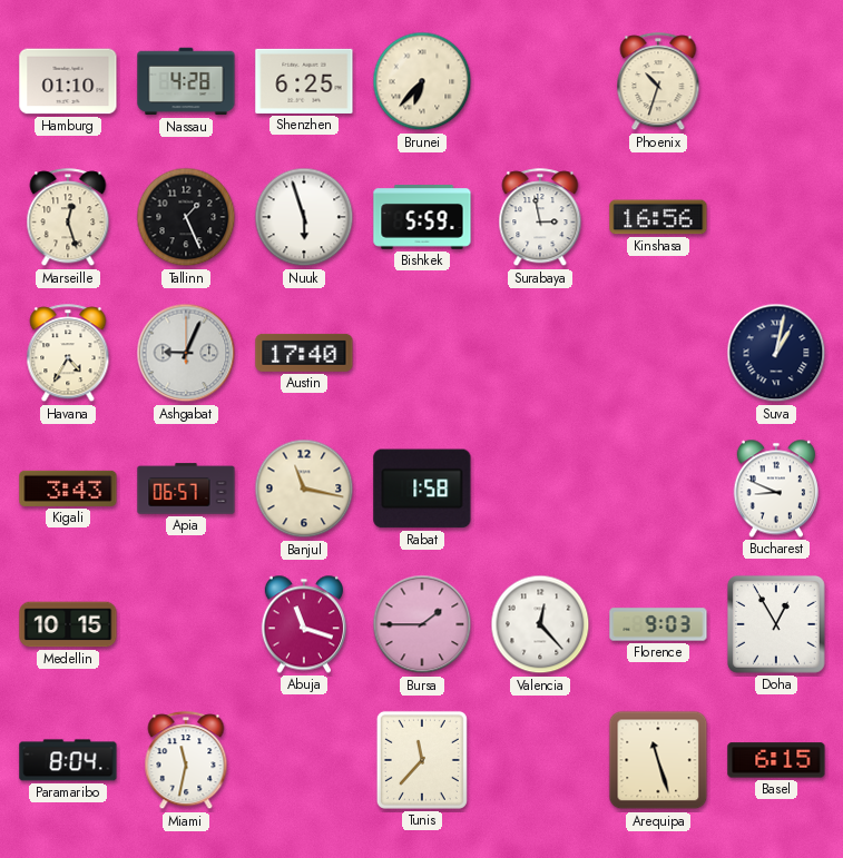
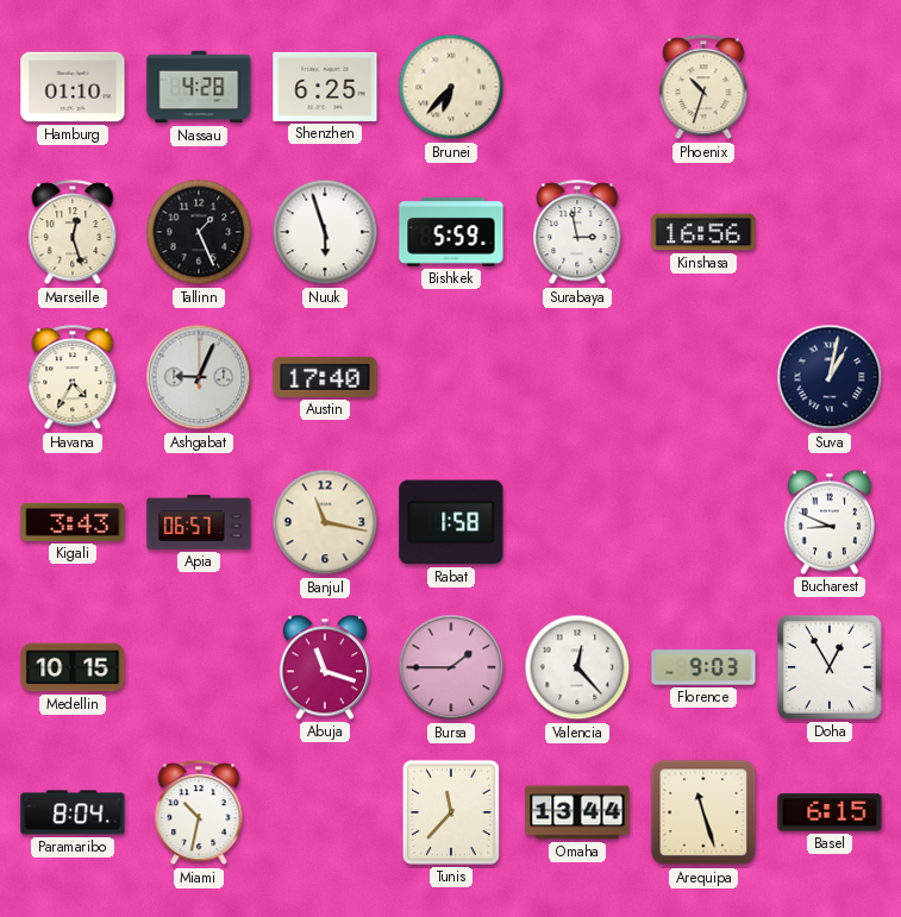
Miami: 11:32 -> 10:32 (199, 814)
Omaha: none -> 13:44 (577, 812)
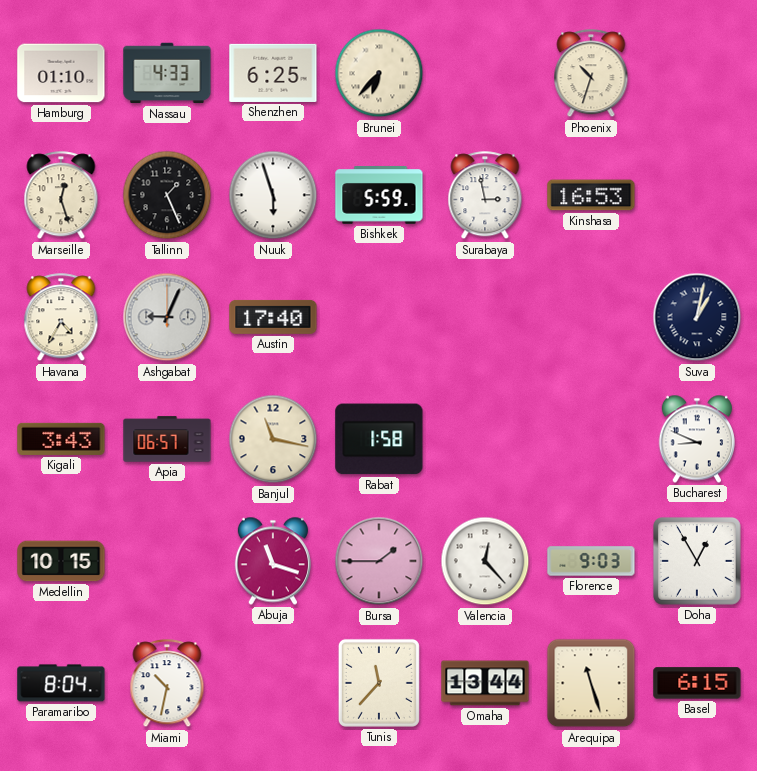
Nassau: 4:28 -> 4:33 (167, 73)
Kinshasa: 16:56 -> 16:53 (591, 195)
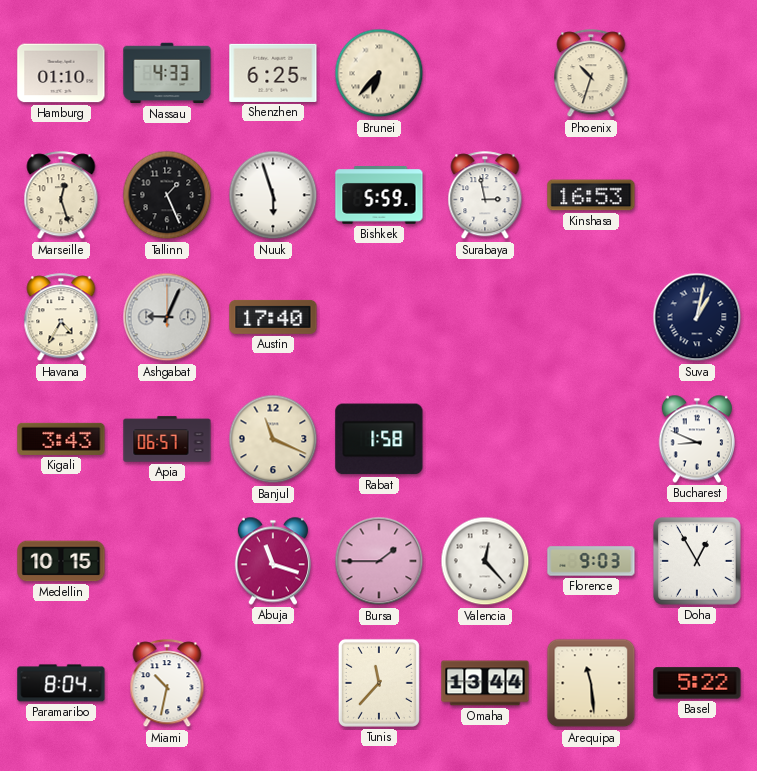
Banjul: 11:17 -> 11:19 (273, 439)
Arequipa: 11:27 -> 11:29 (591, 683)
Basel: 6:15 -> 5:22 (697, 683)
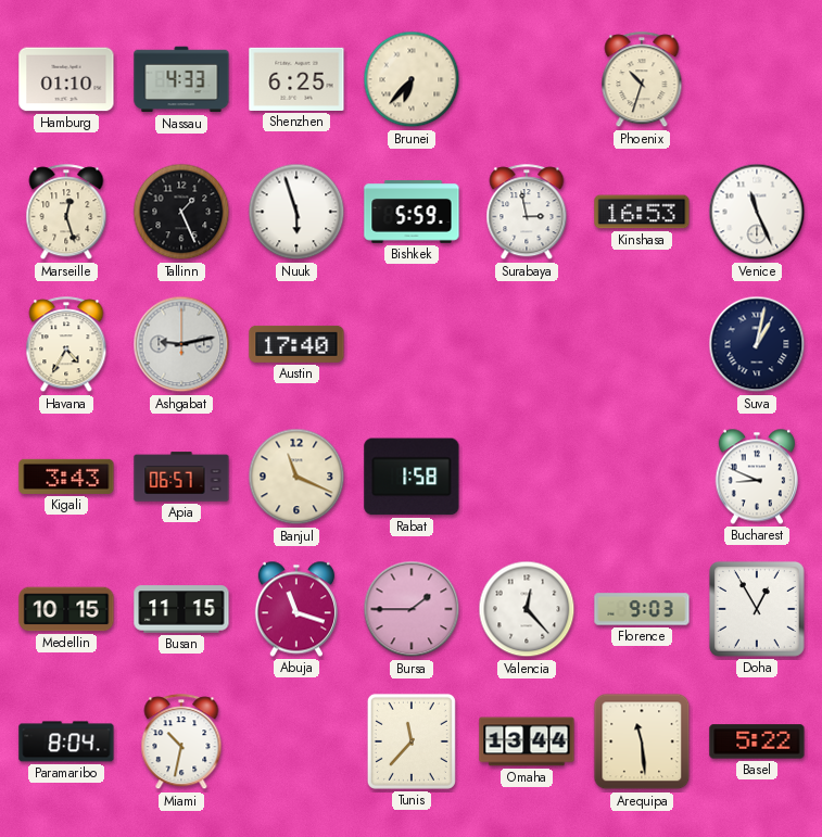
Venice: none -> 11:26 (757, 212)
Ashgabat: 9:04 -> 9:13 (181, 344)
Busan: none -> 11:15 (181, 609)
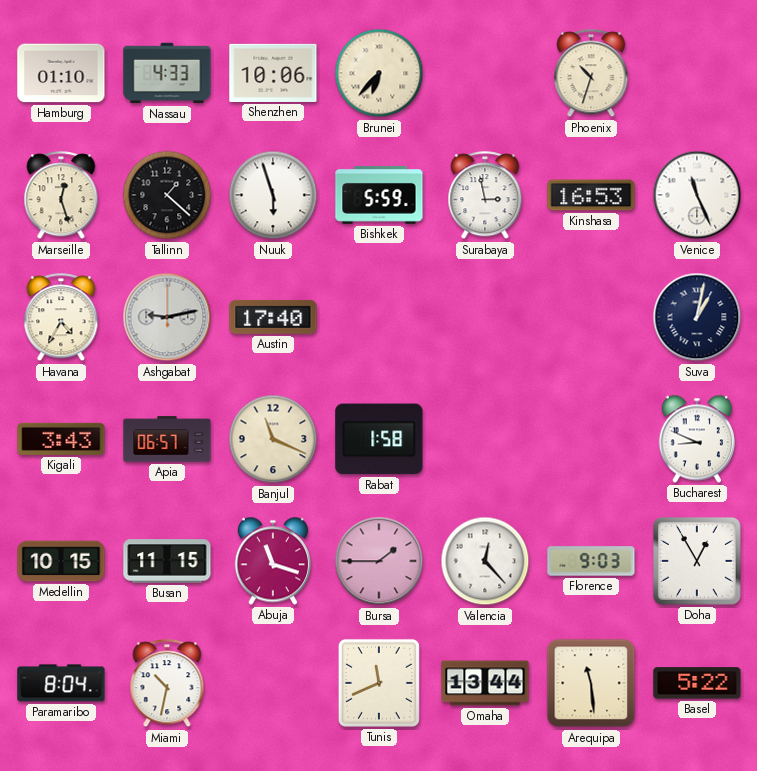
Shenzhen: 6:25 -> 10:06 (273, 73)
Tallinn: 1:26 -> 1:22 (167, 195)
Tunis: 11:37 -> 11:41 (379, 683)
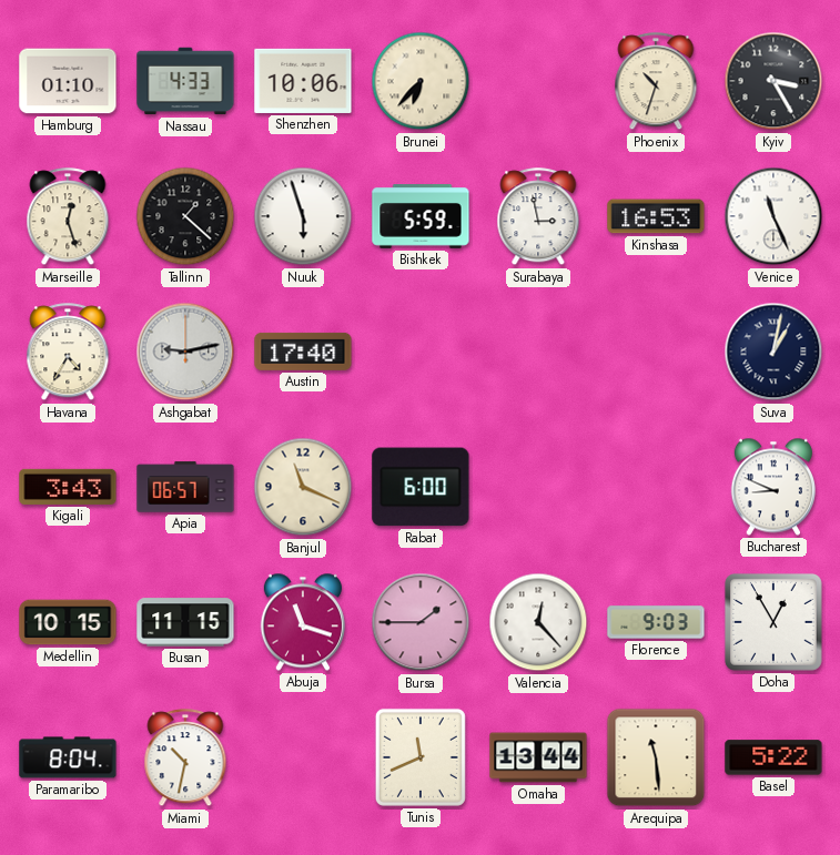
Kyiv: none -> 3:25 (773, 81)
Rabat: 1:58 -> 6:00 (421, 487)
